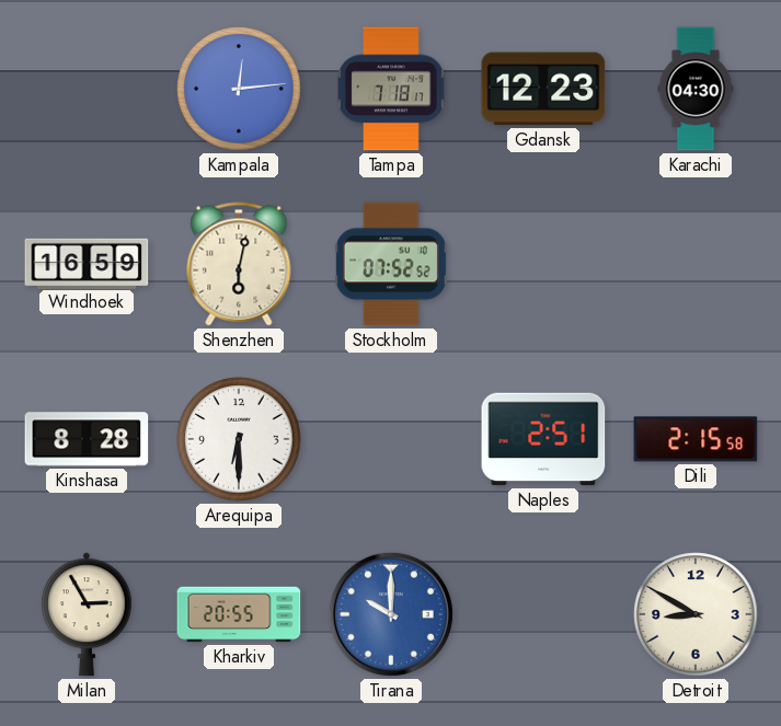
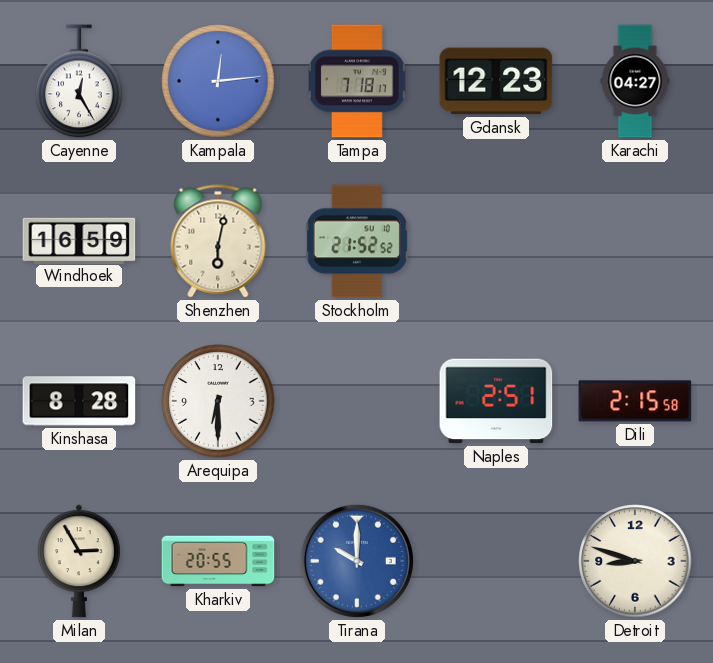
Cayenne: none -> 12:25 (79, 81)
Karachi: 04:30 -> 04:27 (635, 81)
Stockholm: 07:52 -> 21:52 (357, 241)
Detroit: 8:50 -> 8:48 (635, 561)
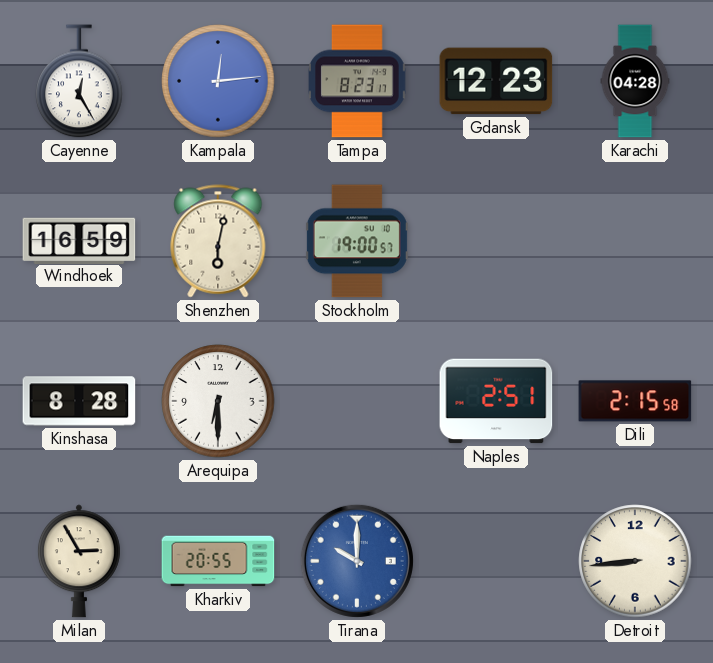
Tampa: 7:18 -> 8:23 (358, 81)
Karachi: 04:27 -> 04:28 (635, 81)
Stockholm: 21:52 -> 19:00 (357, 241)
Detroit: 8:48 -> 8:44 (635, 561)
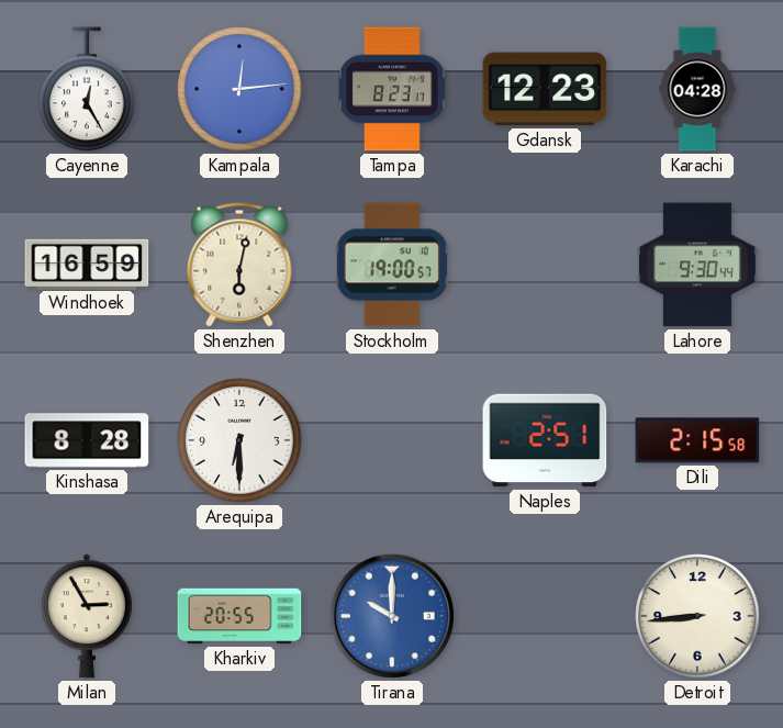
Lahore: none -> 9:30 (697, 265)
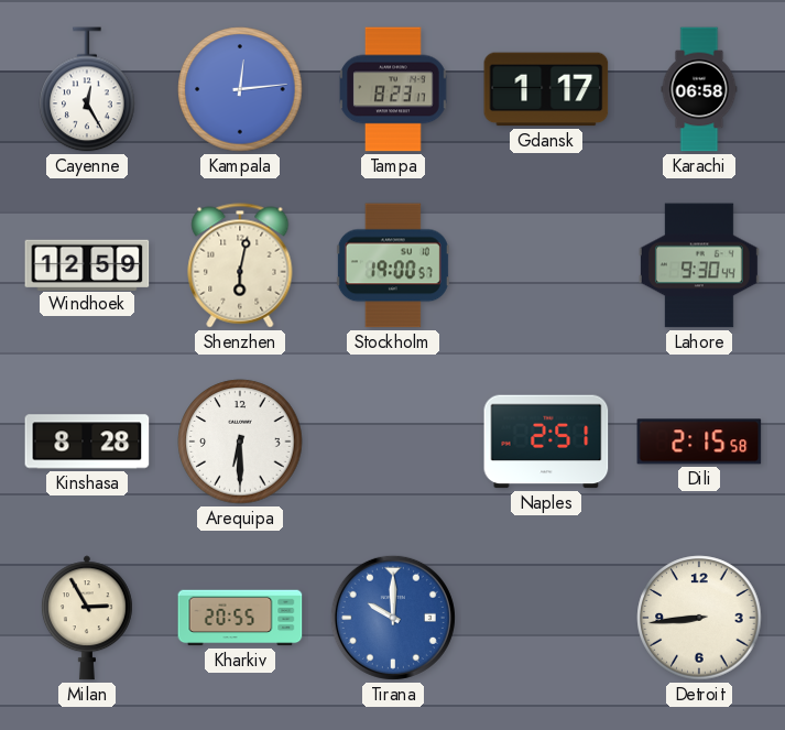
Gdansk: 12:23 -> 1:17 (546, 89)
Karachi: 04:28 -> 06:58 (699, 89)
Windhoek: 16:59 -> 12:59 (87, 264)
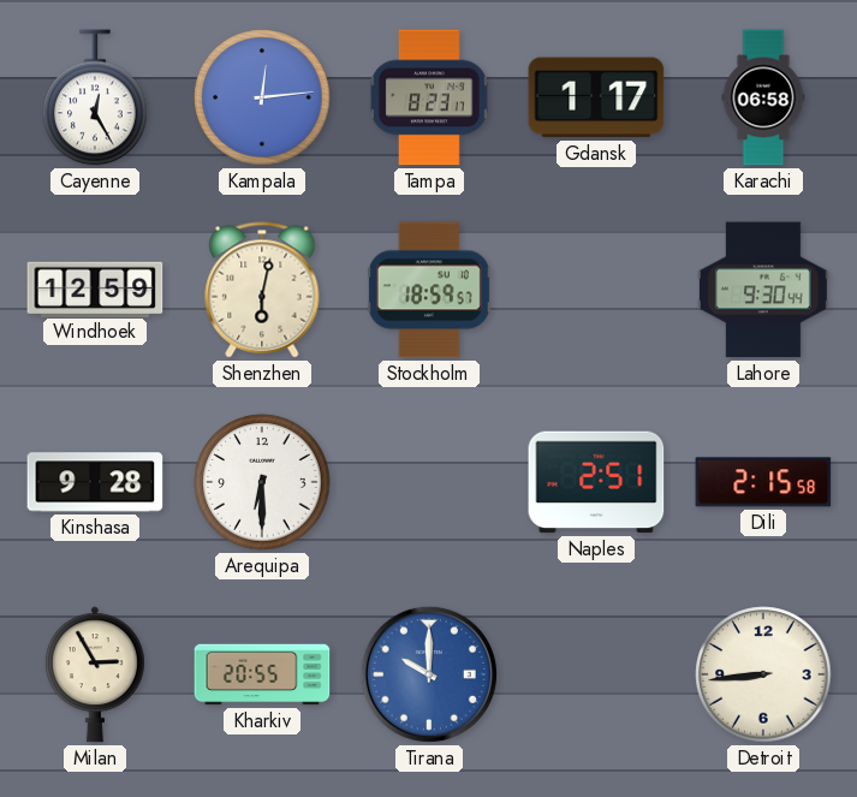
Stockholm: 19:00 -> 18:59 (429, 290)
Kinshasa: 8:28 -> 9:28 (95, 482)
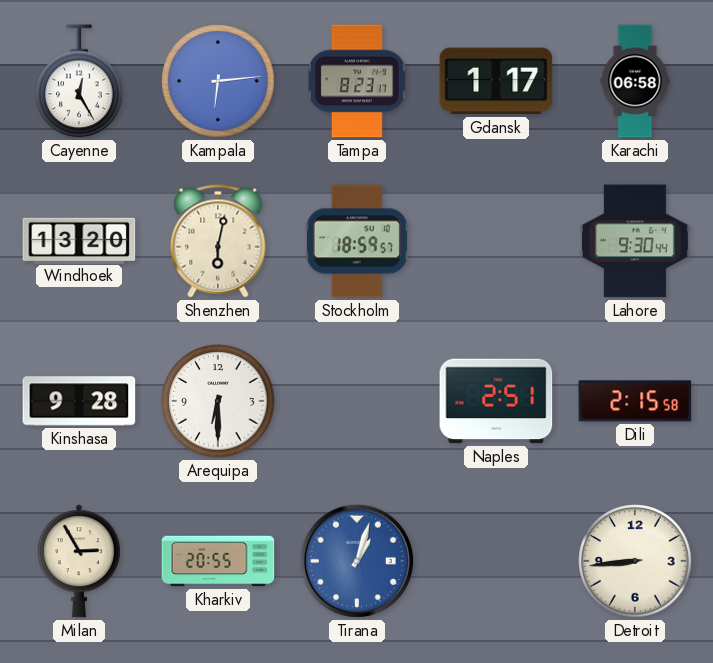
Kampala: 12:14 -> 6:14 (218, 81)
Windhoek: 12:59 -> 13:20 (79, 240)
Tirana: 10:00 -> 1:03 (357, 561)
